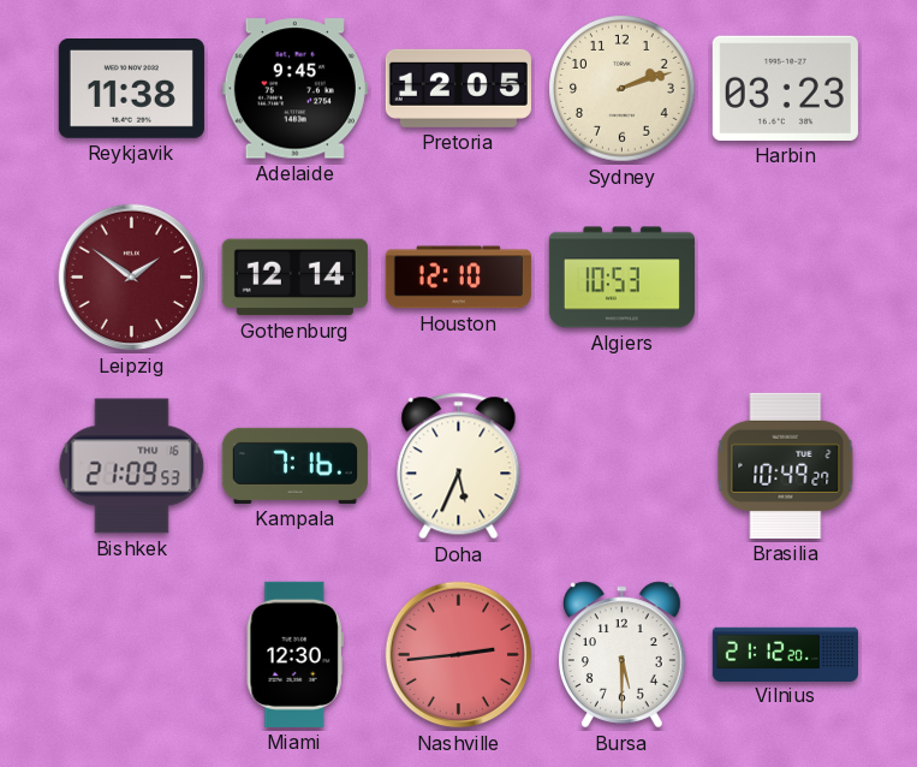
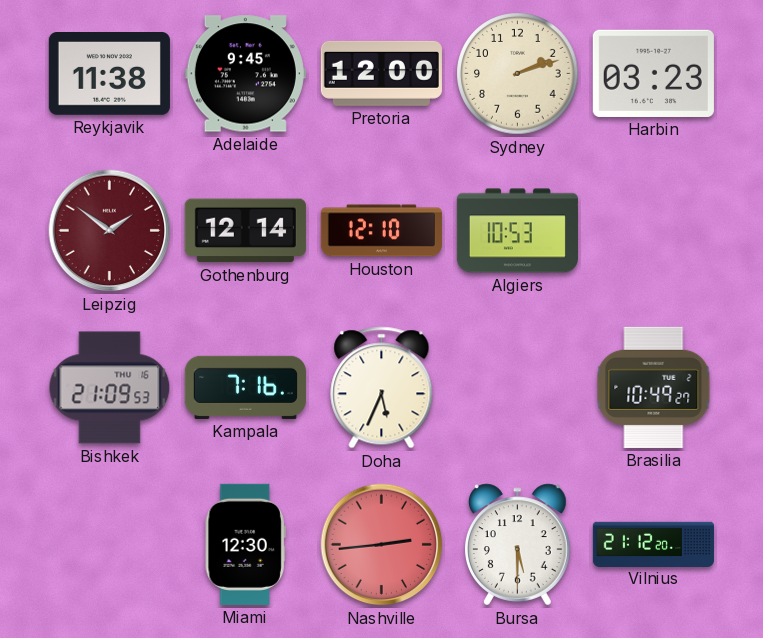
Pretoria: 12:05 -> 12:00 (381, 73)
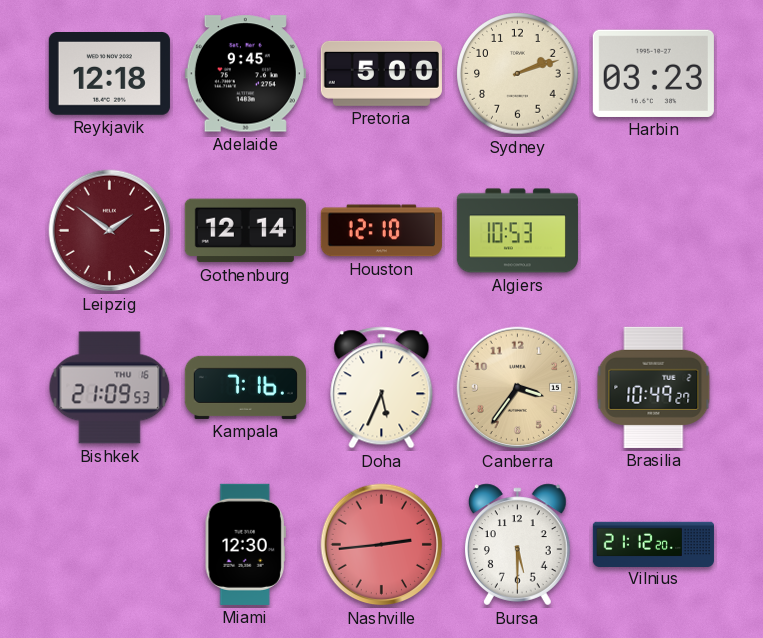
Reykjavik: 11:38 -> 12:18 (109, 74)
Pretoria: 12:00 -> 5:00 (381, 73)
Canberra: none -> 3:36 (518, 388)
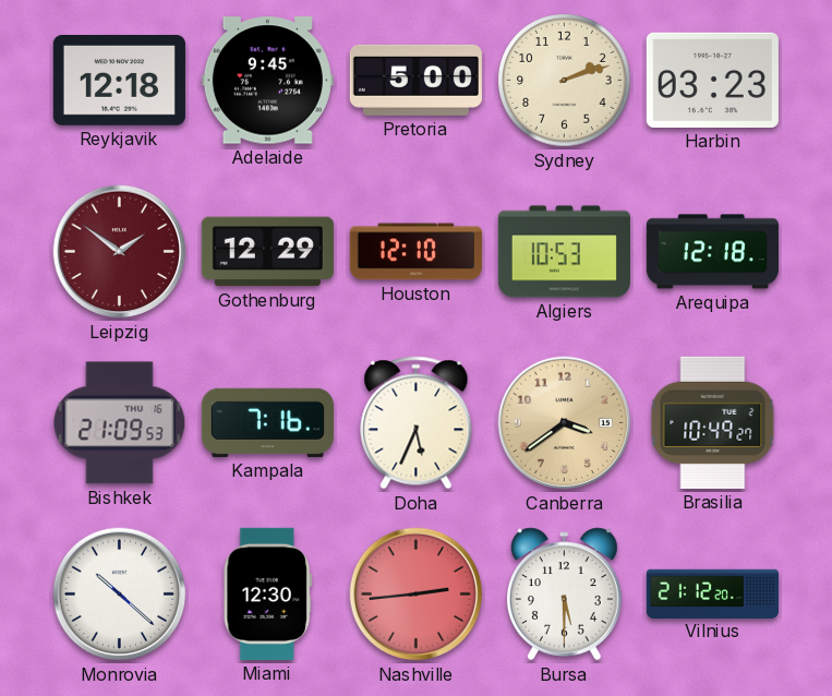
Gothenburg: 12:14 -> 12:29 (267, 252)
Arequipa: none -> 12:18 (712, 252)
Canberra: 3:36 -> 3:39 (565, 423)
Monrovia: none -> 10:22 (120, 595)
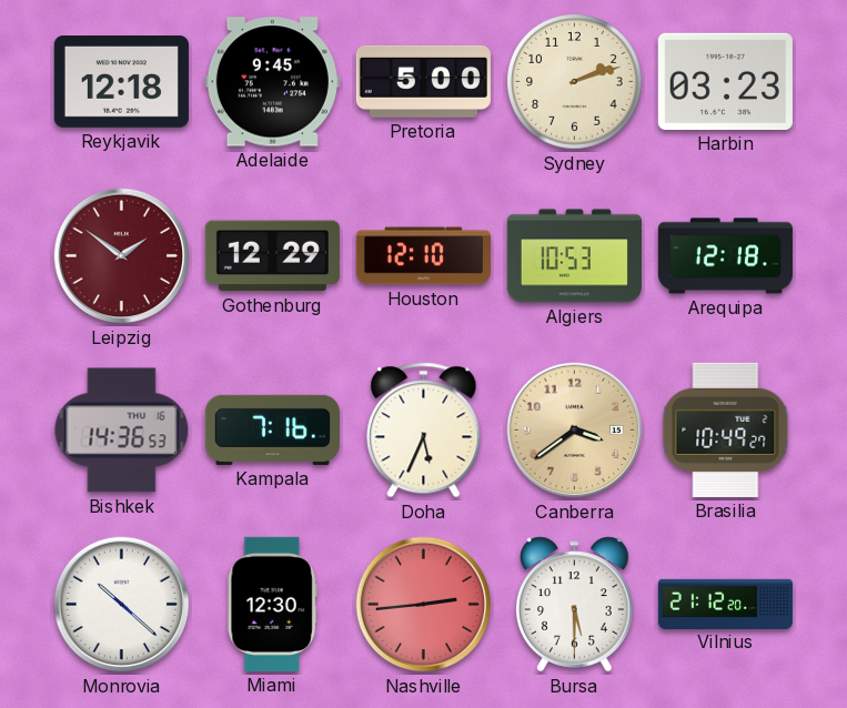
Bishkek: 21:09 -> 14:36 (122, 431)
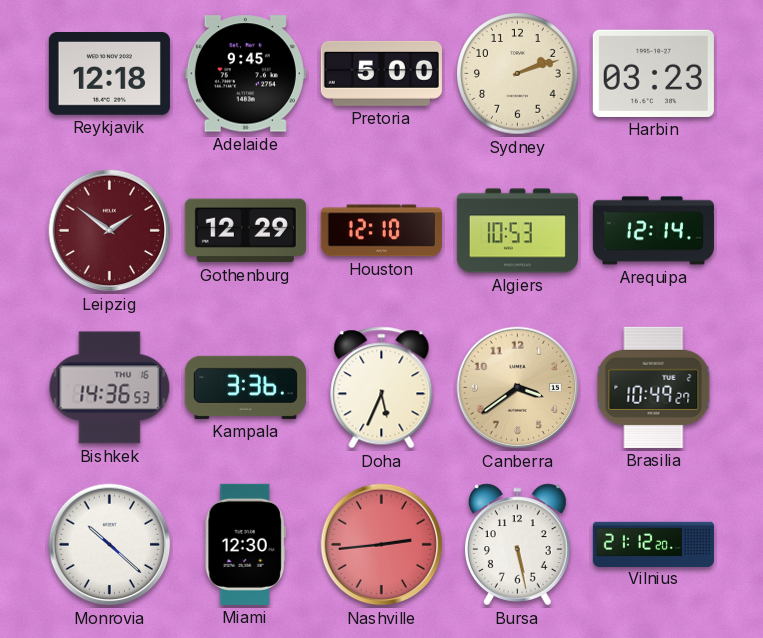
Arequipa: 12:18 -> 12:14 (653, 231)
Kampala: 7:16 -> 3:36 (245, 387)
Bursa: 5:30 -> 5:28 (517, 545)
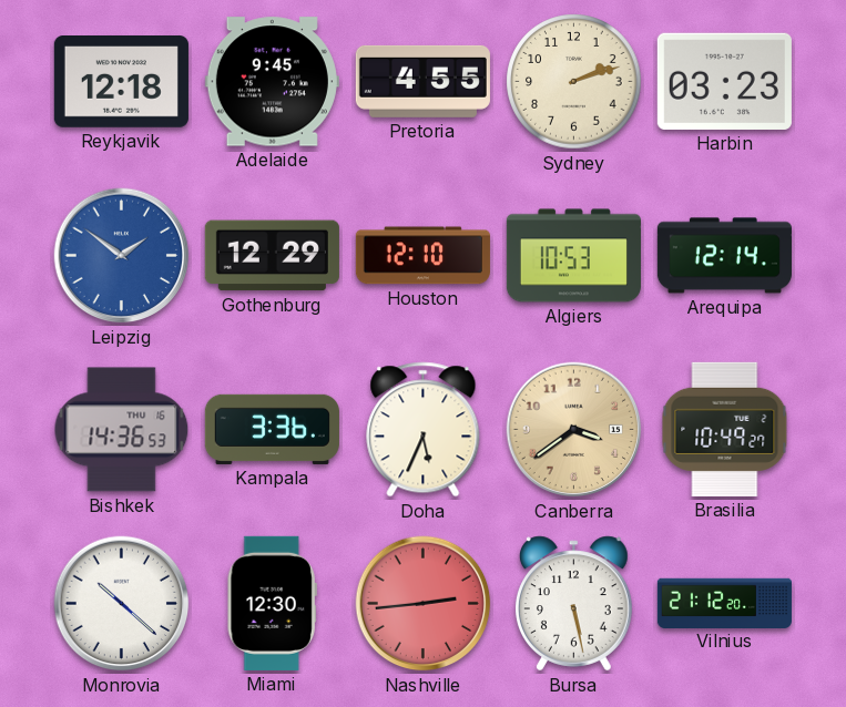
Pretoria: 5:00 -> 4:55 (422, 81)
Leipzig dial: burgundy -> blue (122, 256)
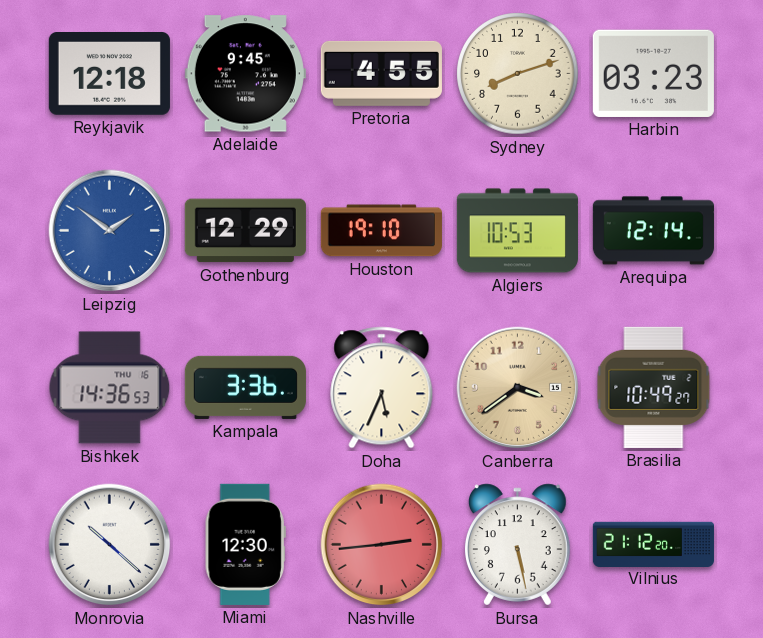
Sydney: 2:12 -> 8:12 (518, 74)
Houston: 12:10 -> 19:10 (381, 231)
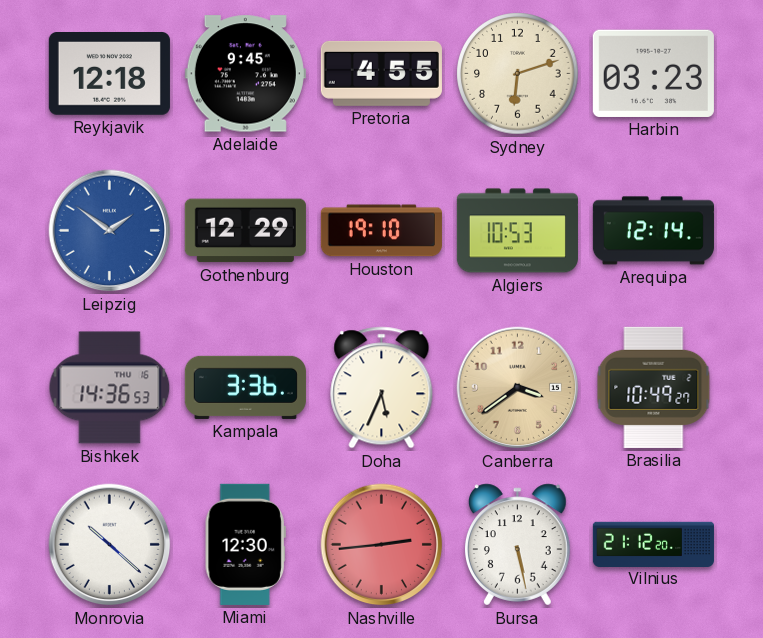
Sydney: 8:12 -> 6:12 (518, 74)
